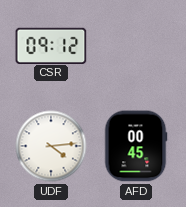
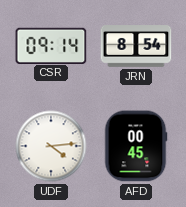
CSR: 09:12 -> 09:14 (51, 45)
JRN: none -> 8:54 (136, 46)
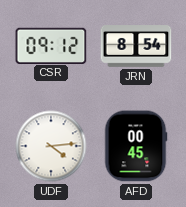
CSR: 09:14 -> 09:12 (51, 45)
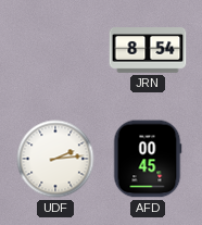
CSR: 09:12 -> none (51, 45)
UDF: 4:14 -> 2:14 (55, 159)
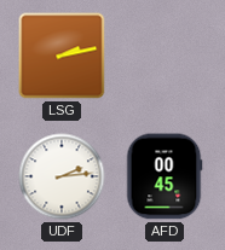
LSG: none -> 2:13 (62, 56)
JRN: 8:54 -> none (148, 50)
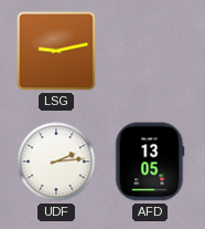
LSG: 2:13 -> 9:13 (56, 51)
AFD: 00:45 -> 13:05 (150, 162)
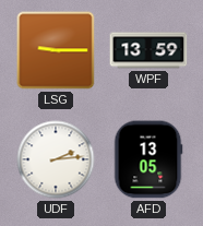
LSG: 9:13 -> 9:15 (56, 50)
WPF: none -> 13:59 (148, 50)
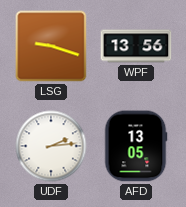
LSG: 9:15 -> 9:18 (51, 46)
WPF: 13:59 -> 13:56 (136, 46)
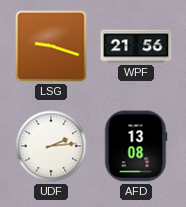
WPF: 13:56 -> 21:56 (136, 46)
AFD: 13:05 -> 13:08 (136, 146)
